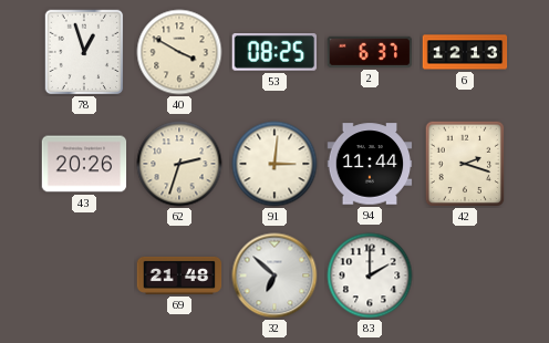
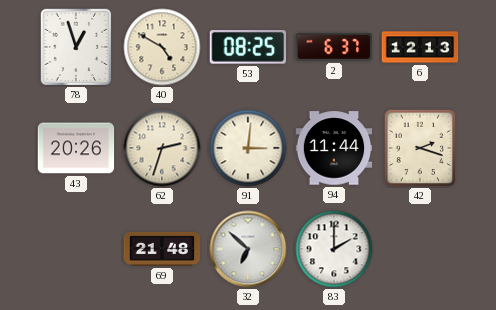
40: 3:50 -> 4:50 (162, 47)
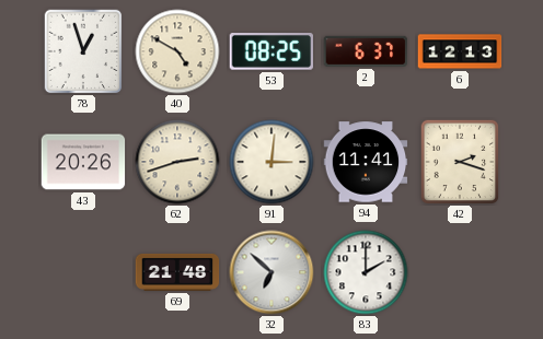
62: 2:33 -> 2:42 (177, 162)
94: 11:44 -> 11:41 (366, 162)
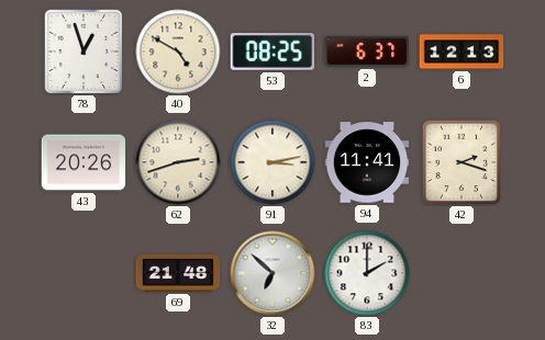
91: 3:01 -> 3:13 (272, 162)
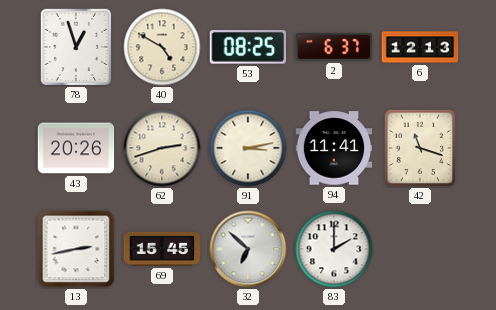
42: 2:18 -> 11:18 (420, 148)
13: none -> 2:43 (76, 249)
69: 21:48 -> 15:45 (162, 249)
